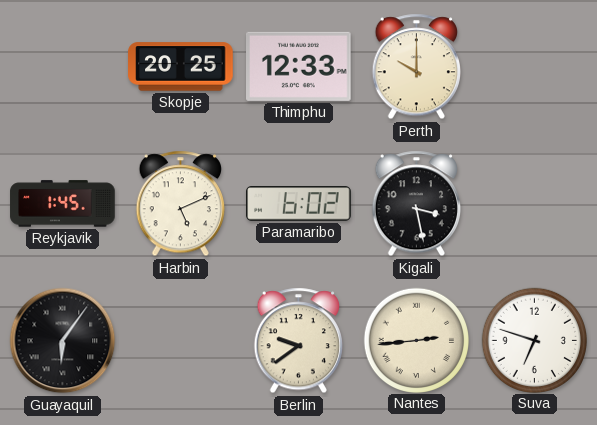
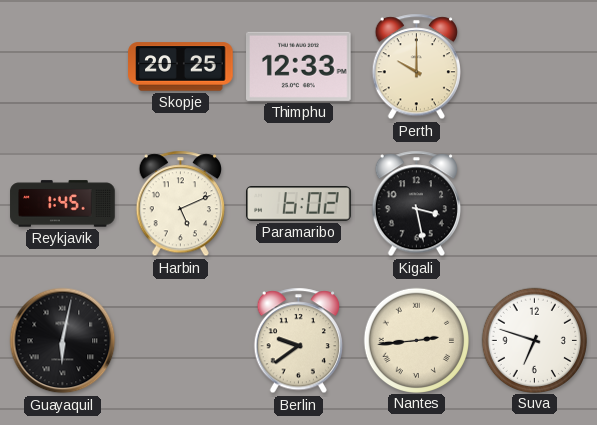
Guayaquil: 6:06 -> 6:02 (63, 341)
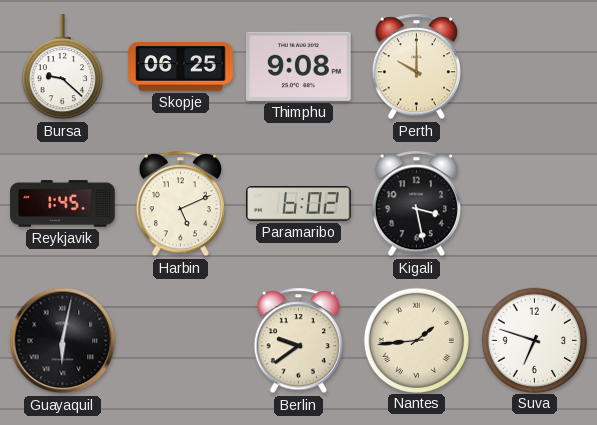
Bursa: none -> 9:22 (62, 67)
Skopje: 20:25 -> 06:25 (181, 67)
Thimphu: 12:33 -> 9:08 (299, 66)
Nantes: 2:44 -> 1:44 (416, 340)
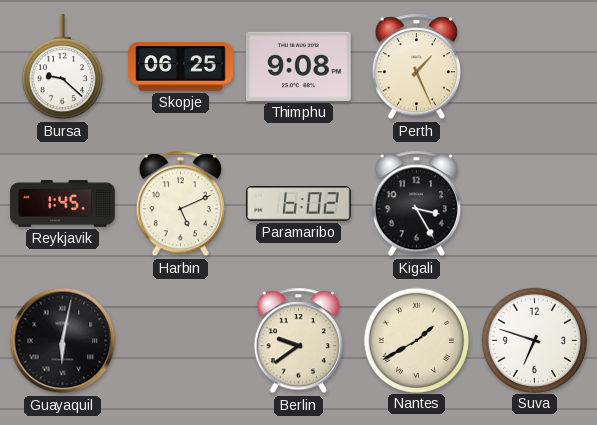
Perth: 10:00 -> 1:26 (416, 67)
Kigali: 3:28 -> 3:25 (416, 204)
Nantes: 1:44 -> 1:40 (416, 340)
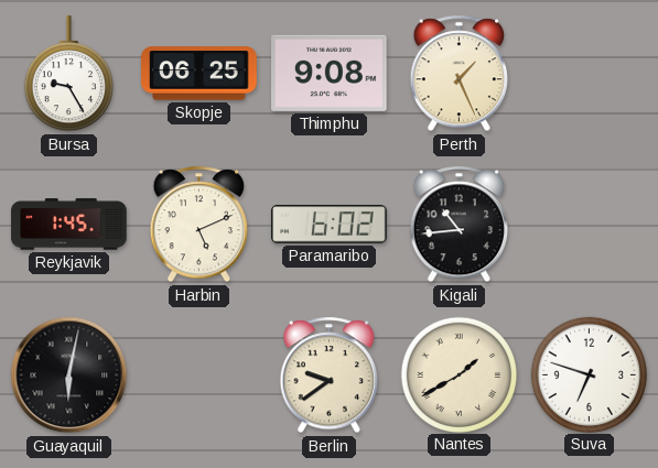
Bursa: 9:22 -> 9:25 (68, 74)
Kigali: 3:25 -> 10:44 (459, 225)
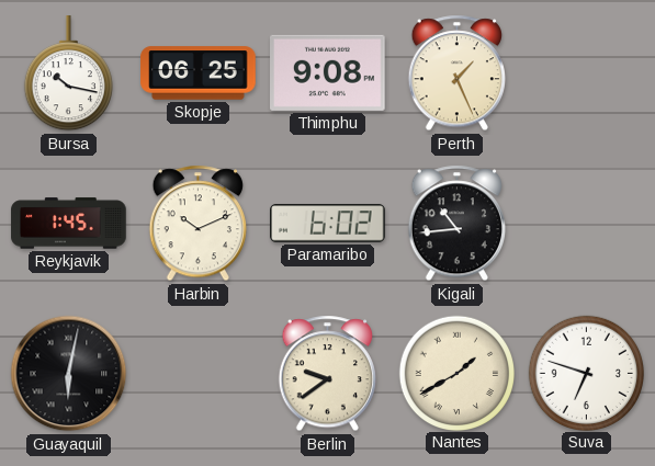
Bursa: 9:25 -> 10:17 (68, 73)
Harbin: 5:11 -> 10:11 (197, 224)
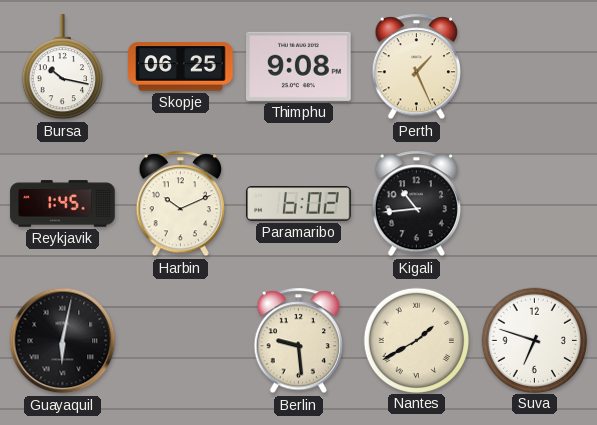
Berlin: 9:39 -> 9:29 (298, 341)
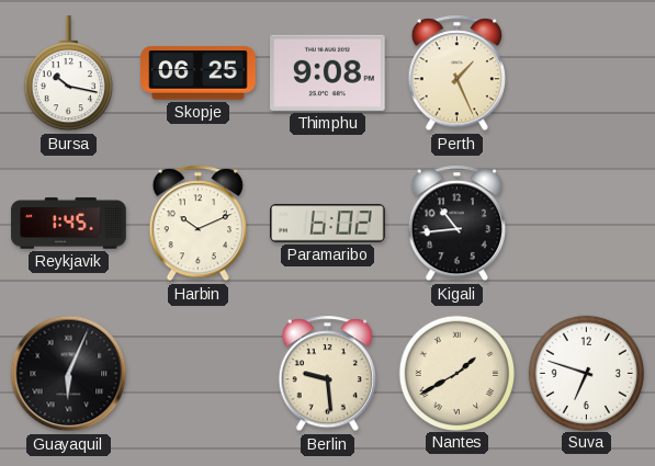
Guayaquil: 6:02 -> 6:04 (69, 374)
